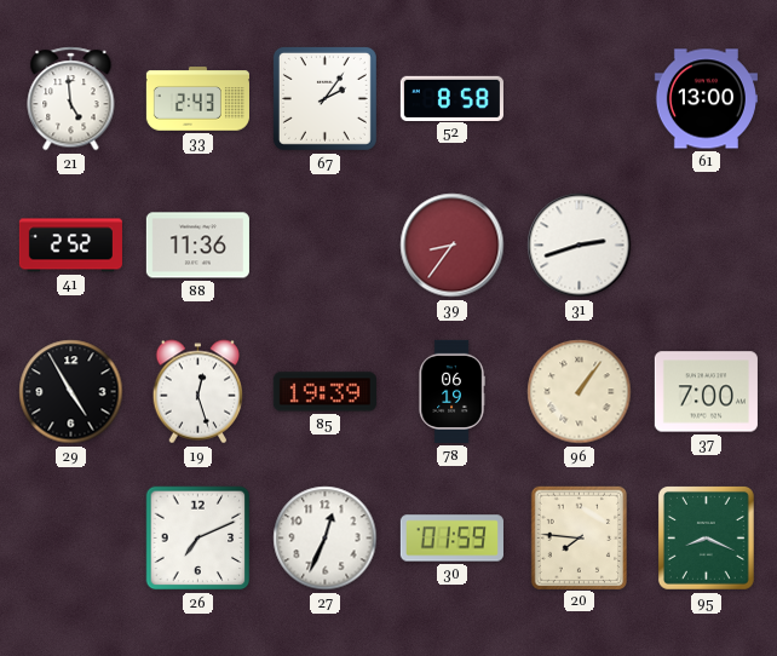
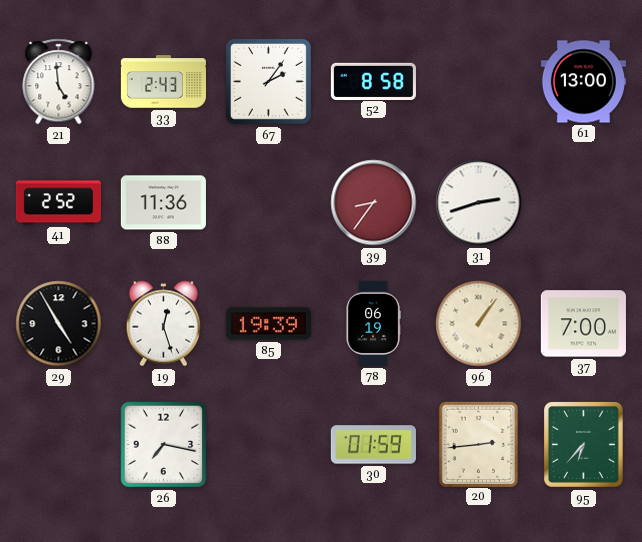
26: 7:11 -> 7:17 (164, 445)
27: 12:34 -> none (326, 539)
20: 7:46 -> 2:44 (478, 444)
95: 8:19 -> 6:37 (583, 444)
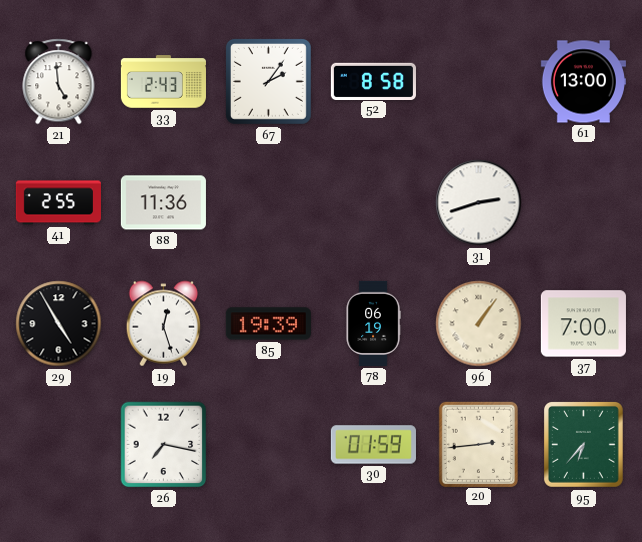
41: 2:52 -> 2:55 (58, 203)
39: 8:36 -> none (374, 203)
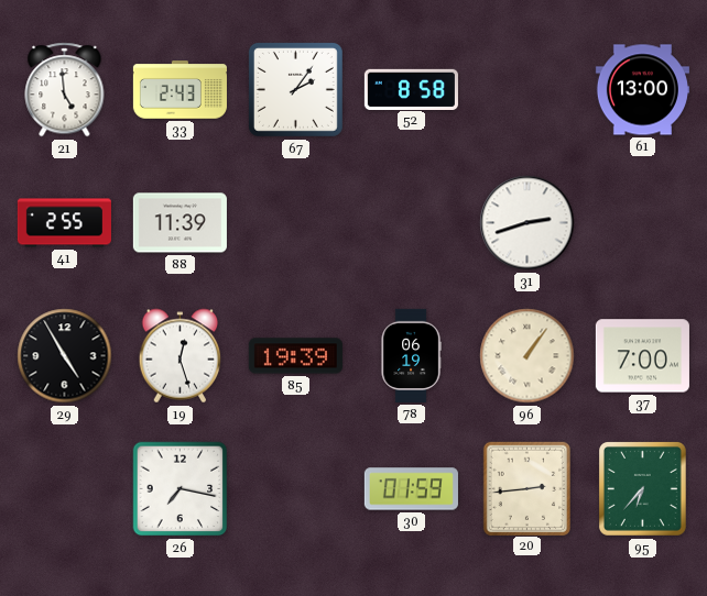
88: 11:36 -> 11:39 (180, 223)
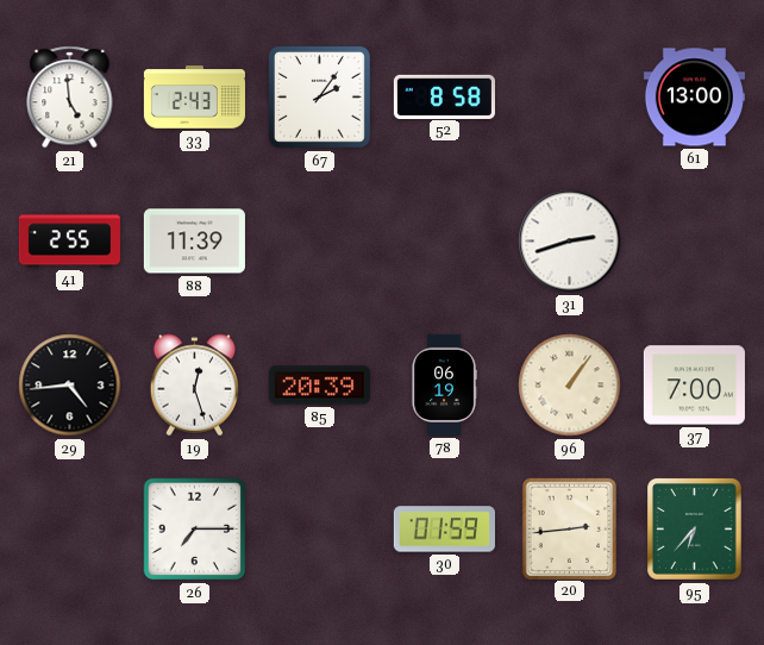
29: 4:55 -> 4:44 (70, 386)
85: 19:39 -> 20:39 (319, 386)
26: 7:17 -> 7:15 (195, 530)
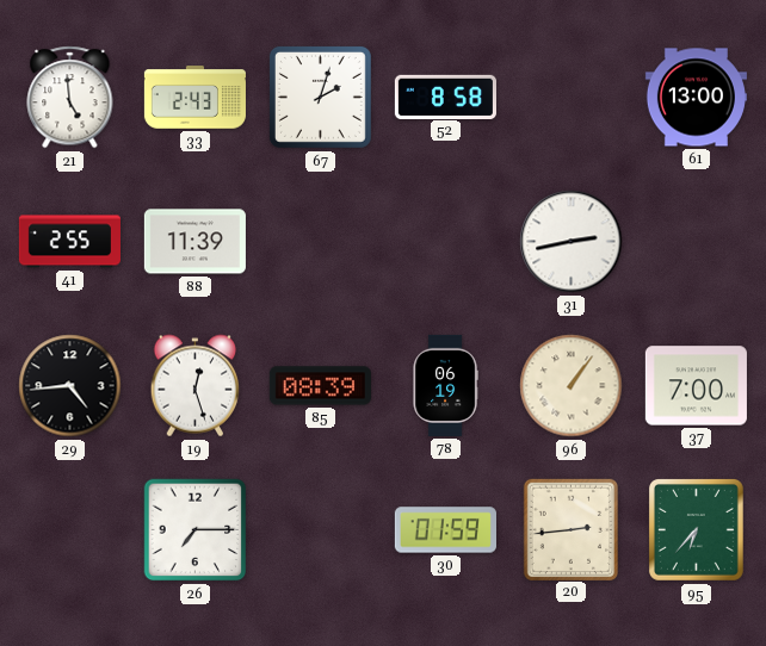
67: 2:06 -> 2:03 (320, 97)
31: 2:42 -> 2:43 (572, 242)
85: 20:39 -> 08:39 (320, 386)
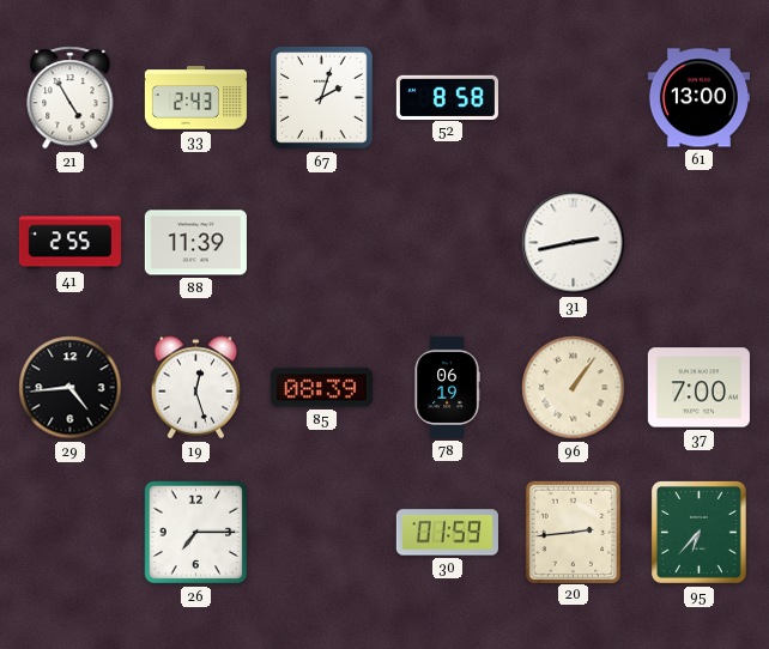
21: 4:59 -> 4:55 (71, 98)
